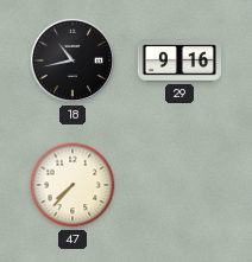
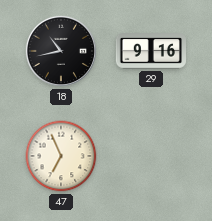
47: 7:37 -> 6:56 (61, 156)
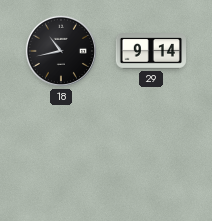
29: 9:16 -> 9:14 (150, 51)
47: 6:56 -> none (61, 156)
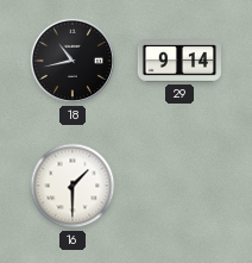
16: none -> 1:30 (73, 186)
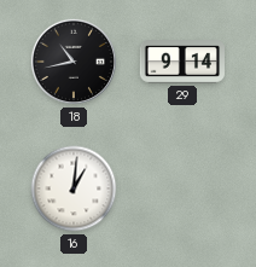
16: 1:30 -> 1:01 (74, 188)
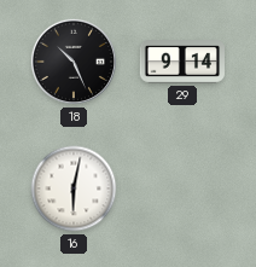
18: 10:43 -> 10:26 (74, 62)
16: 1:01 -> 6:02 (74, 188)
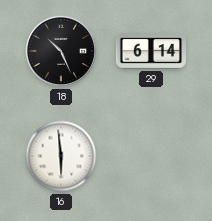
29: 9:14 -> 6:14 (150, 51)
16: 6:02 -> 5:59 (61, 156)
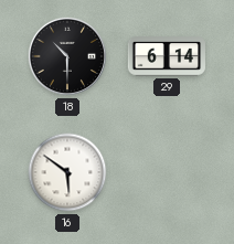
18: 10:26 -> 10:30 (67, 56)
16: 5:59 -> 5:51 (67, 172)
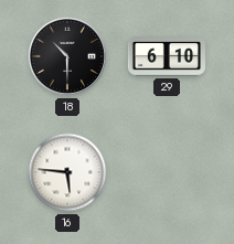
29: 6:14 -> 6:10 (166, 56)
16: 5:51 -> 5:46 (67, 172)
